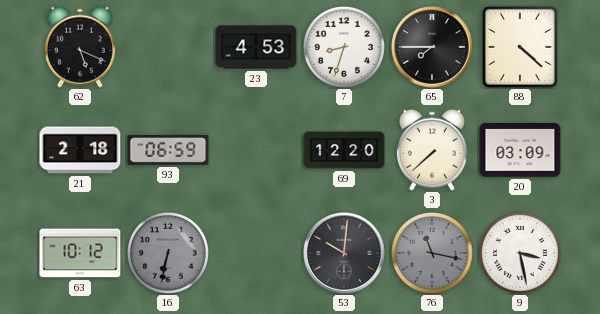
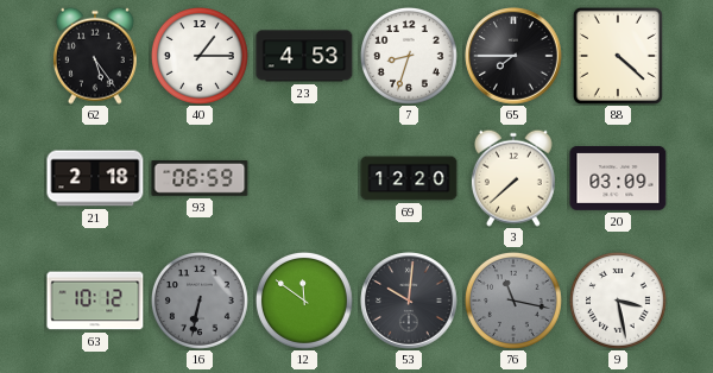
62: 5:19 -> 5:24 (95, 56)
40: none -> 1:15 (200, 56)
12: none -> 11:51 (304, 301)
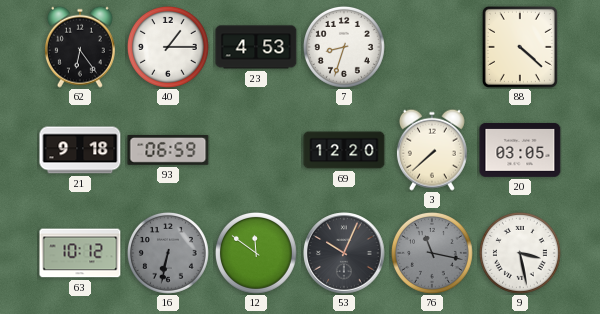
62: 5:24 -> 6:24 (80, 47)
65: 7:45 -> none (513, 56)
21: 2:18 -> 9:18 (80, 150)
20: 03:09 -> 03:05 (520, 150)
53: 10:01 -> 10:04 (344, 253)
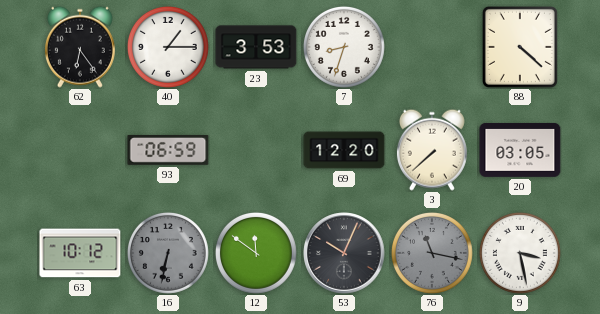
23: 4:53 -> 3:53 (256, 47)
21: 9:18 -> none (80, 150)
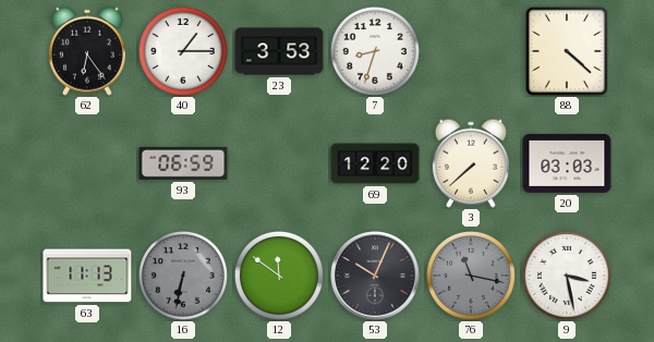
20: 03:05 -> 03:03 (567, 163)
63: 10:12 -> 11:13 (87, 276)
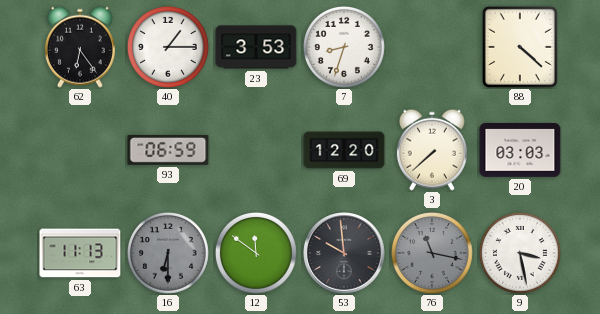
16: 6:32 -> 6:30 (168, 253)
53: 10:04 -> 9:59 (344, 253)
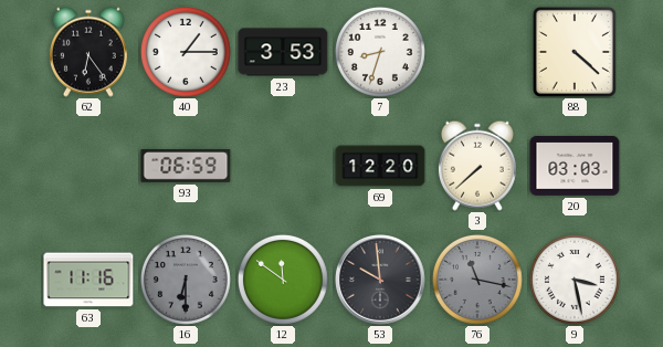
63: 11:13 -> 11:16 (88, 280)
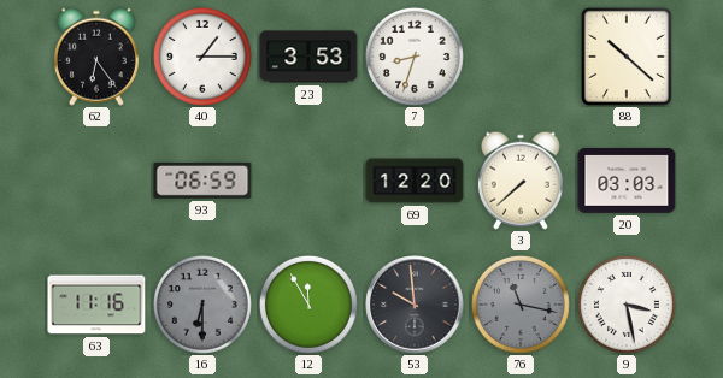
88: 4:22 -> 10:22 (627, 57)
12: 11:51 -> 11:55 (308, 305)
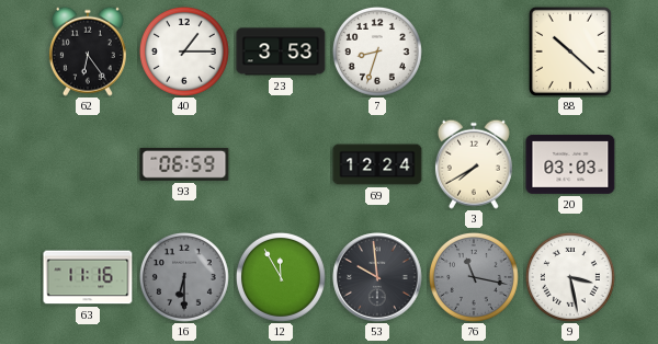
69: 12:20 -> 12:24 (377, 164)
3: 7:38 -> 7:40 (474, 164)
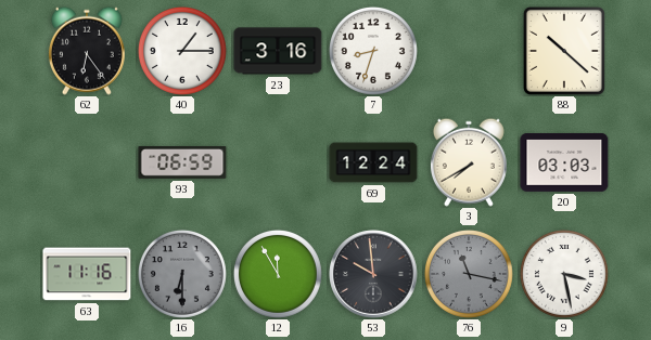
23: 3:53 -> 3:16 (278, 51)
